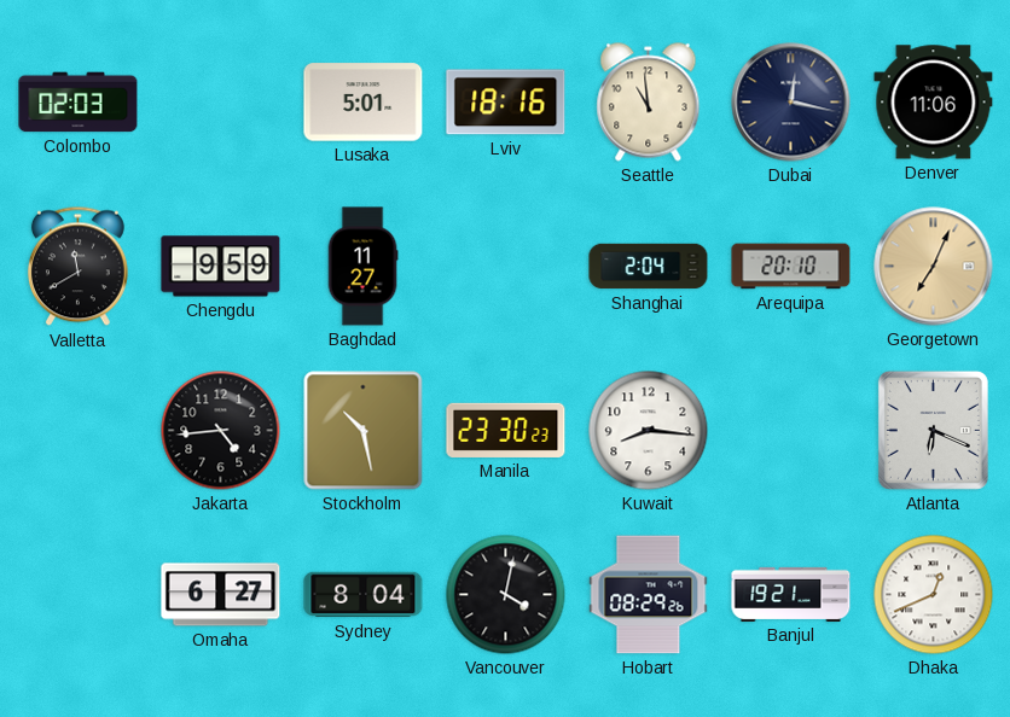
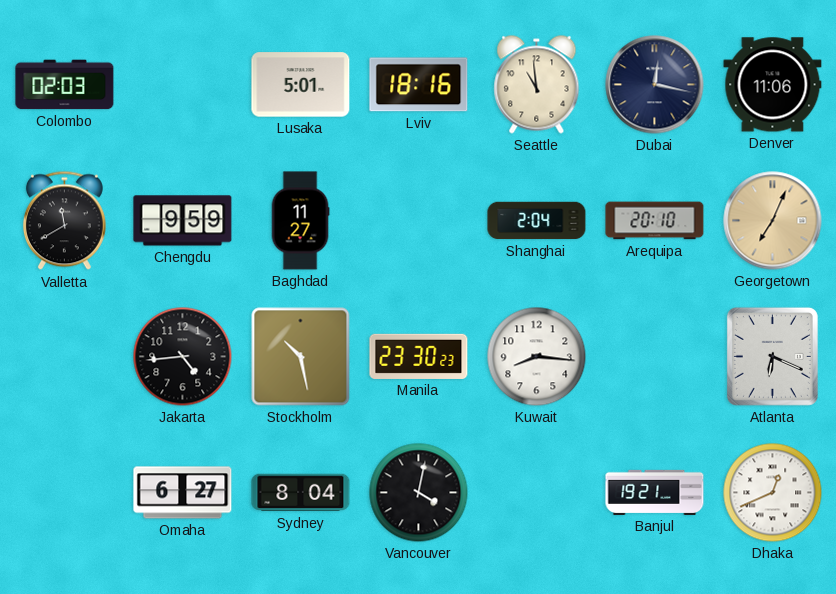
Hobart: 08:29 -> none (649, 595)
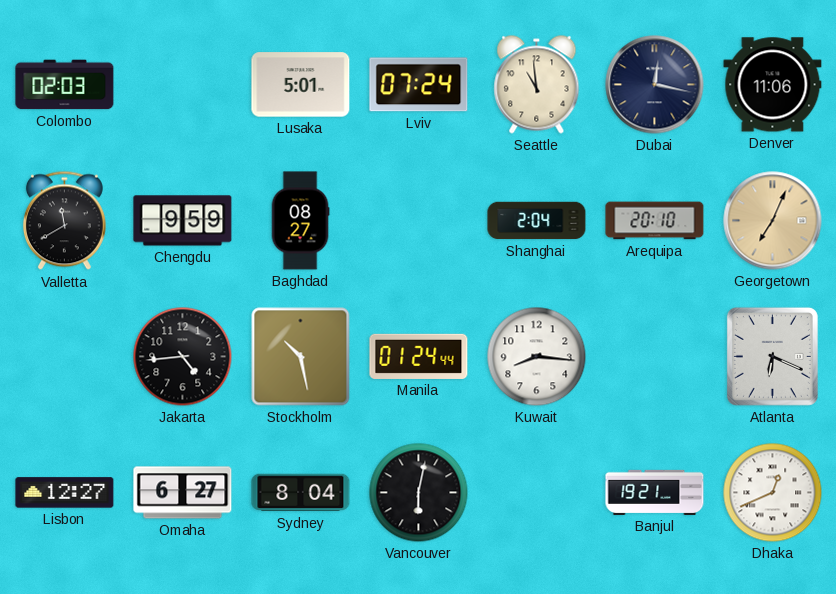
Lviv: 18:16 -> 07:24 (419, 85)
Baghdad: 11:27 -> 08:27 (300, 221)
Manila: 23:30 -> 01:24 (419, 356)
Lisbon: none -> 12:27 (65, 493)
Vancouver: 4:02 -> 6:02 (419, 493)
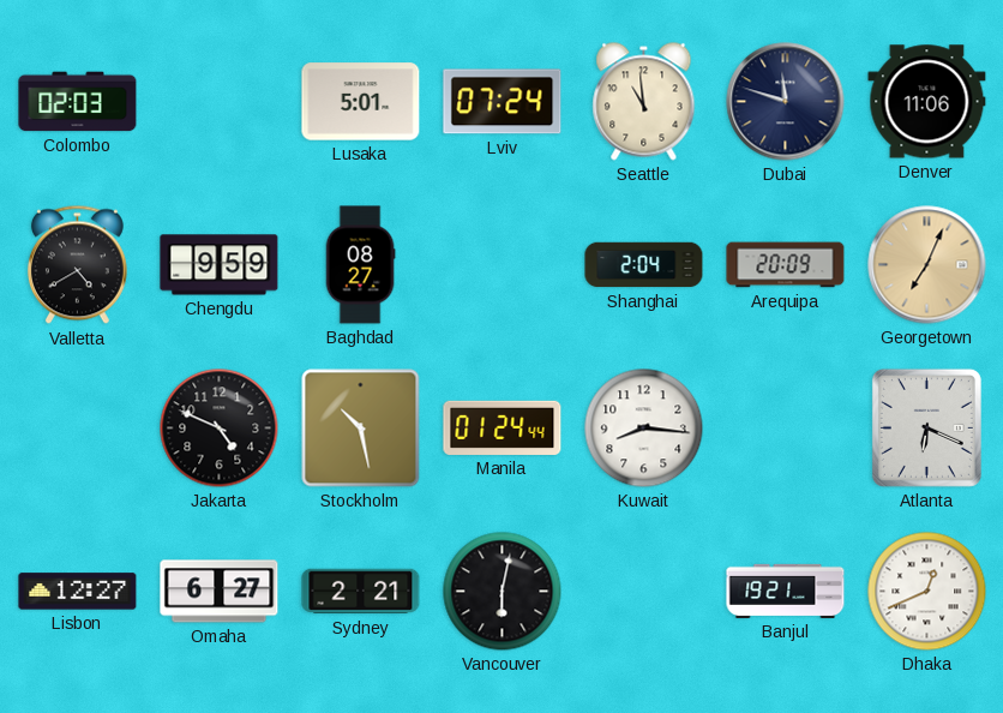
Dubai: 12:17 -> 11:48 (786, 102)
Valletta: 11:40 -> 4:40 (77, 265)
Arequipa: 20:10 -> 20:09 (786, 265)
Jakarta: 4:44 -> 4:49 (220, 429)
Sydney: 8:04 -> 2:21 (361, 592)
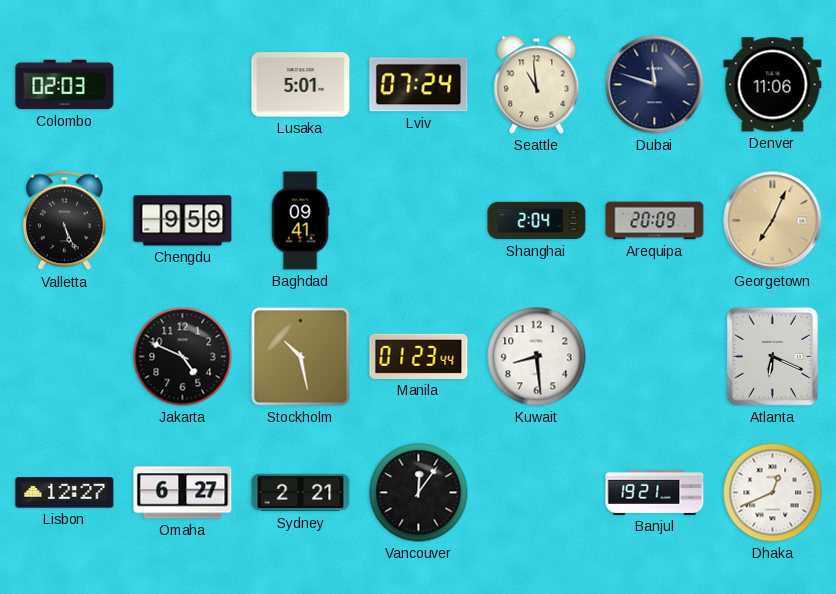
Valletta: 4:40 -> 5:26 (64, 221)
Baghdad: 08:27 -> 09:41 (300, 221)
Manila: 01:24 -> 01:23 (419, 356)
Kuwait: 8:16 -> 8:29 (537, 357)
Vancouver: 6:02 -> 12:06 (419, 493)
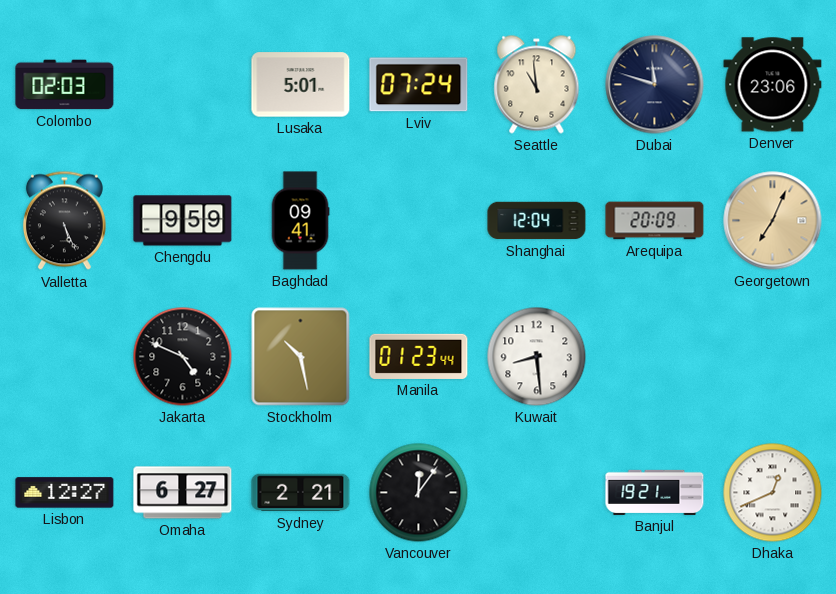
Denver: 11:06 -> 23:06 (773, 85)
Shanghai: 2:04 -> 12:04 (537, 221)
Atlanta: 6:19 -> none (772, 356)
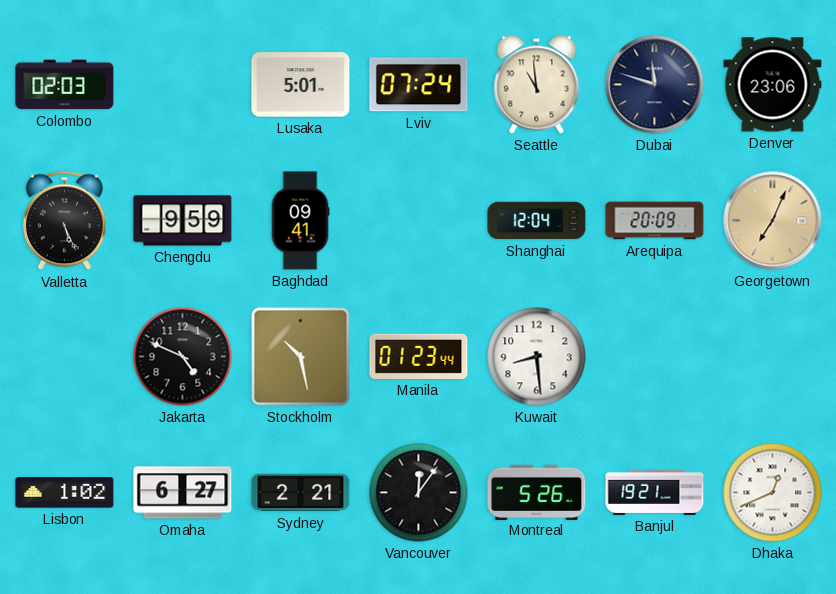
Lisbon: 12:27 -> 1:02 (65, 493)
Montreal: none -> 5:26 (537, 492)
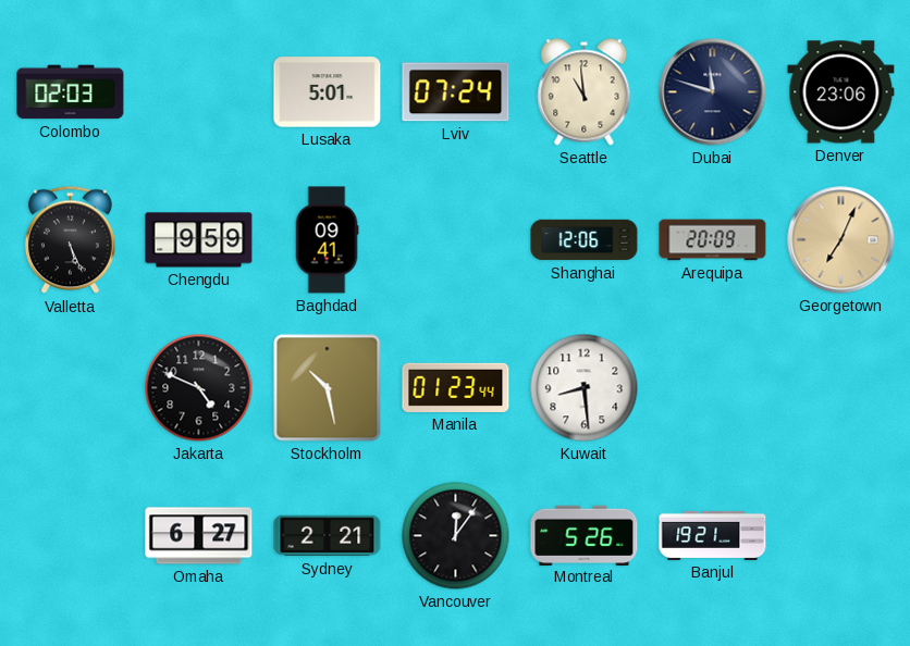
Shanghai: 12:04 -> 12:06 (585, 240)
Lisbon: 1:02 -> none (65, 493)
Dhaka: 12:41 -> none (773, 493)
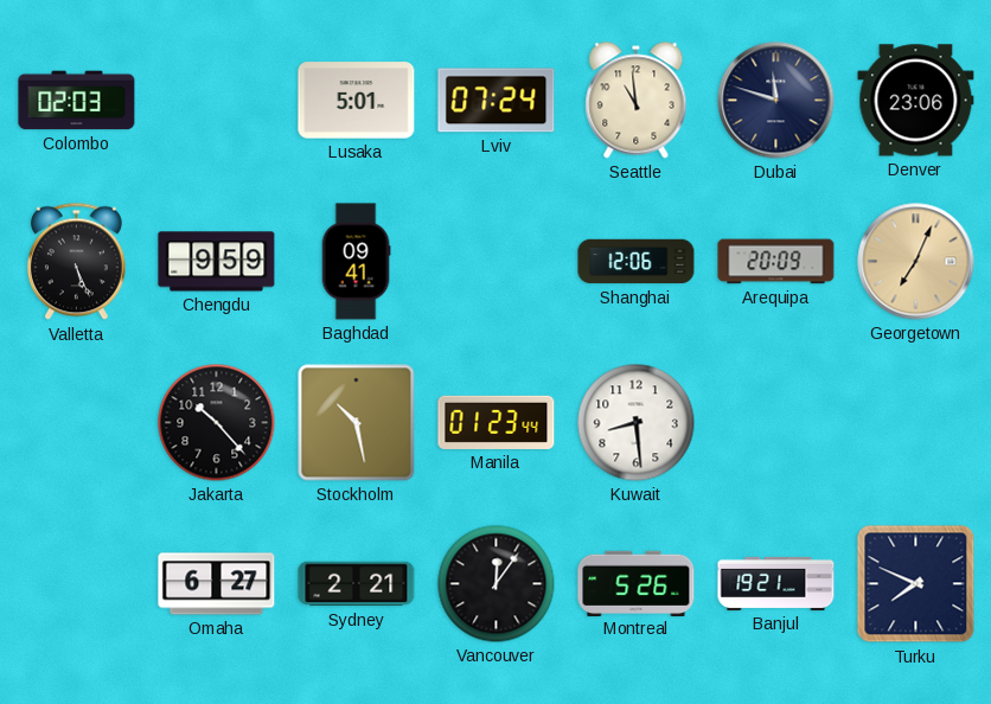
Jakarta: 4:49 -> 10:23 (217, 423)
Turku: none -> 7:49 (916, 584)
